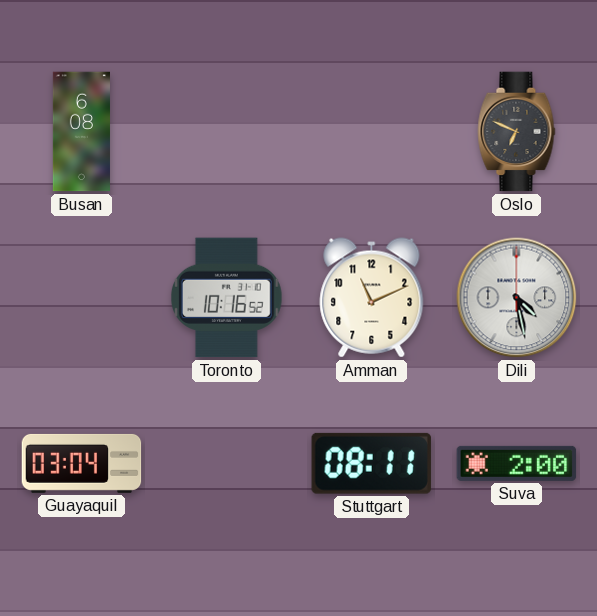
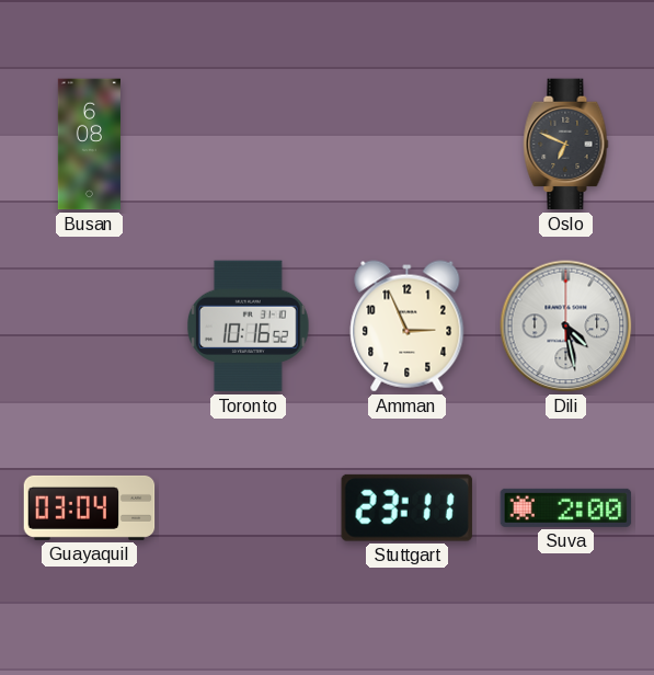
Amman: 11:11 -> 2:56 (408, 327)
Stuttgart: 08:11 -> 23:11 (406, 507)
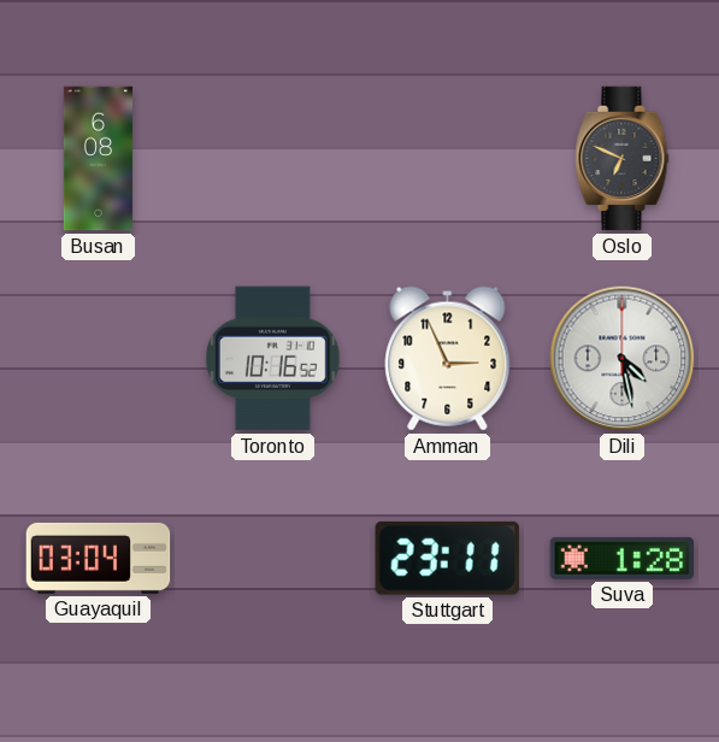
Suva: 2:00 -> 1:28 (623, 558)
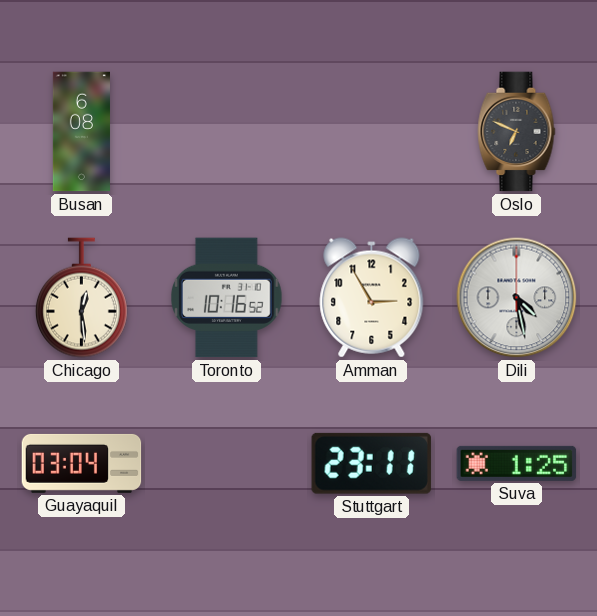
Chicago: none -> 12:29 (81, 298)
Amman: 2:56 -> 2:55 (372, 298)
Suva: 1:28 -> 1:25 (517, 463)
